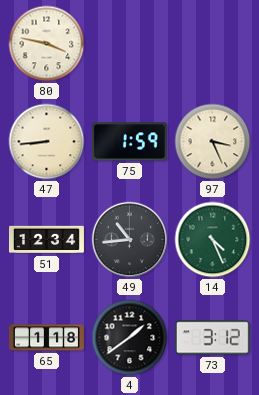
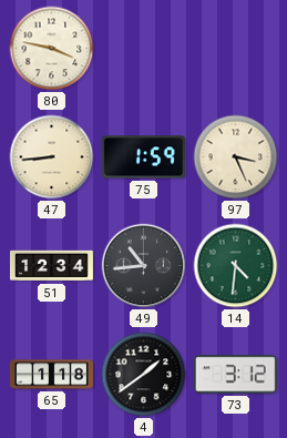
14: 4:26 -> 4:31 (236, 266)
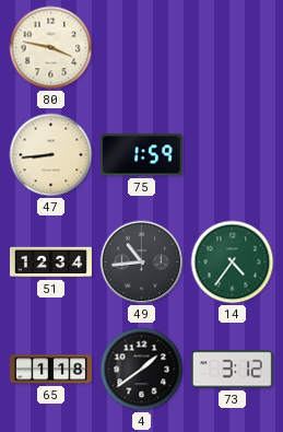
97: 3:26 -> none (236, 157)
14: 4:31 -> 4:36 (233, 262)
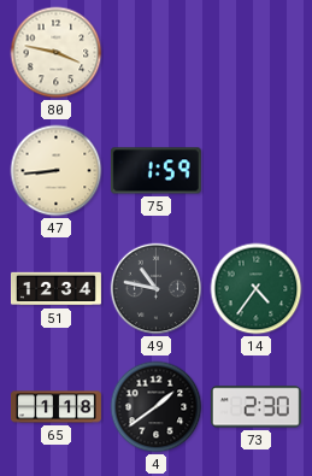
49: 10:44 -> 10:47 (157, 289)
73: 3:12 -> 2:30 (255, 407)
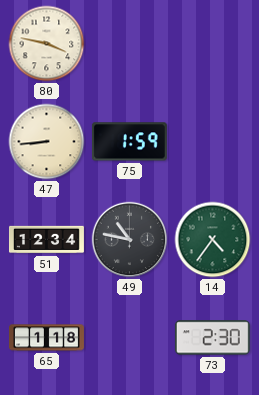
4: 1:39 -> none (157, 407)
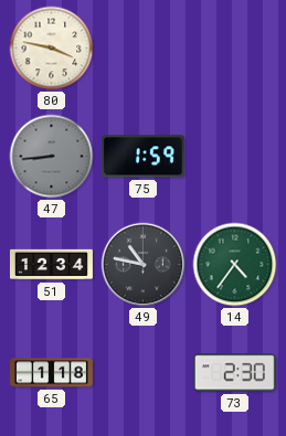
47 dial: cream -> grey (52, 157)
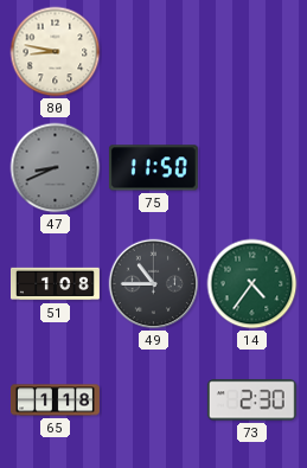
80: 3:47 -> 8:47 (56, 52)
47: 8:44 -> 8:41 (56, 168)
75: 1:59 -> 11:50 (153, 168)
51: 12:34 -> 1:08 (56, 284)
49: 10:47 -> 10:45 (154, 284)
